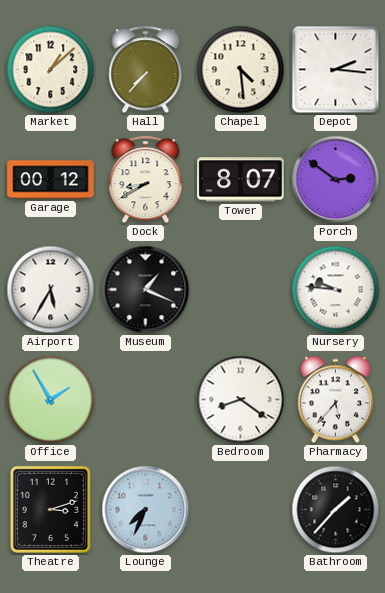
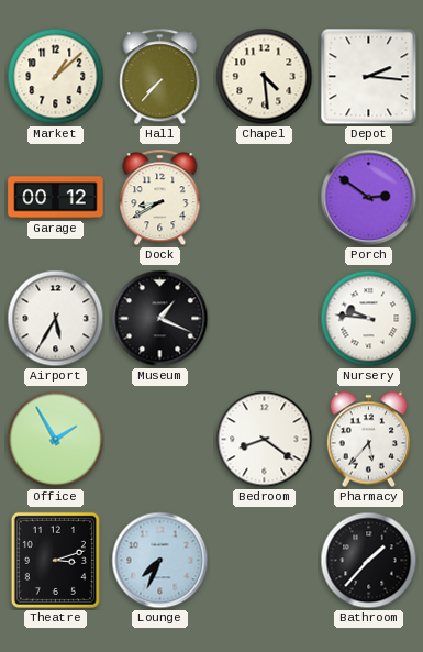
Tower: 8:07 -> none (241, 180)
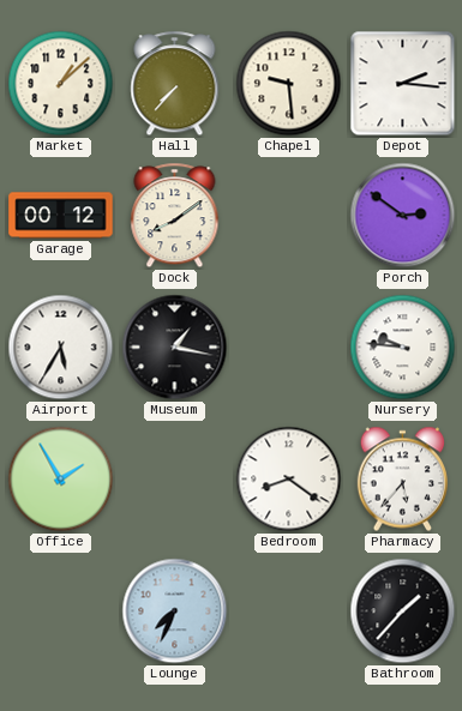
Chapel: 4:29 -> 9:29 (289, 84)
Dock: 8:40 -> 8:09 (175, 216)
Museum: 1:19 -> 1:17 (175, 348)
Theatre: 3:12 -> none (55, 560)
